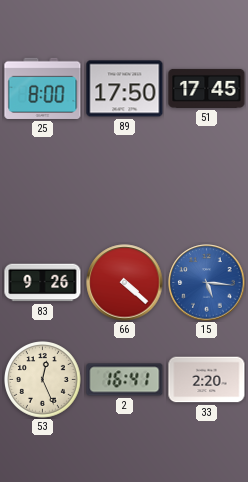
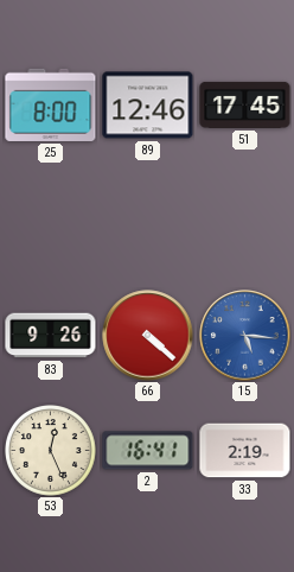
89: 17:50 -> 12:46 (148, 106)
33: 2:20 -> 2:19 (245, 451)
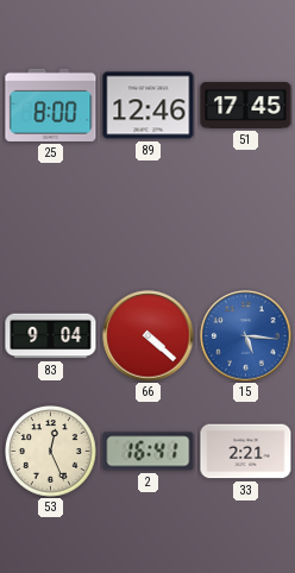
83: 9:26 -> 9:04 (51, 336)
33: 2:19 -> 2:21 (246, 452)
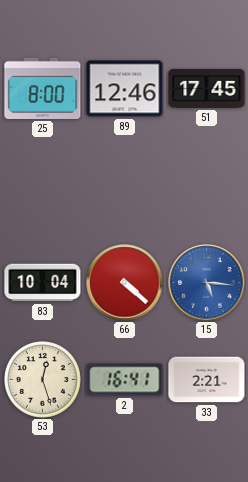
83: 9:04 -> 10:04 (43, 283)
53: 12:26 -> 12:27 (43, 380)
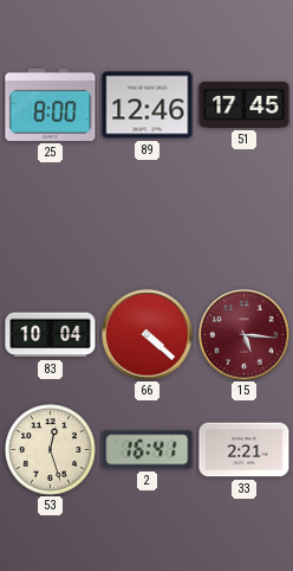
15 dial: blue -> burgundy (245, 335)
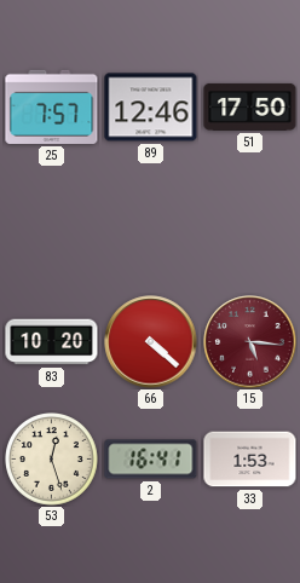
25: 8:00 -> 7:57 (52, 106)
51: 17:45 -> 17:50 (250, 106)
83: 10:04 -> 10:20 (52, 342)
33: 2:21 -> 1:53 (250, 460)
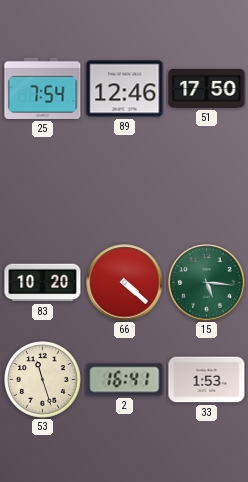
25: 7:57 -> 7:54 (43, 88)
15 dial: burgundy -> green (207, 283)
53: 12:27 -> 11:27 (43, 380)
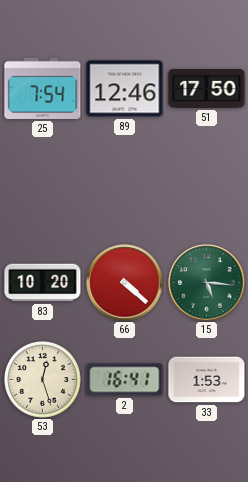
53: 11:27 -> 12:27 (43, 380)
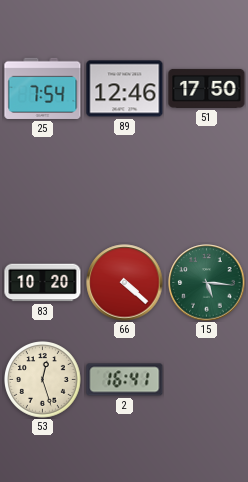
33: 1:53 -> none (207, 380)
